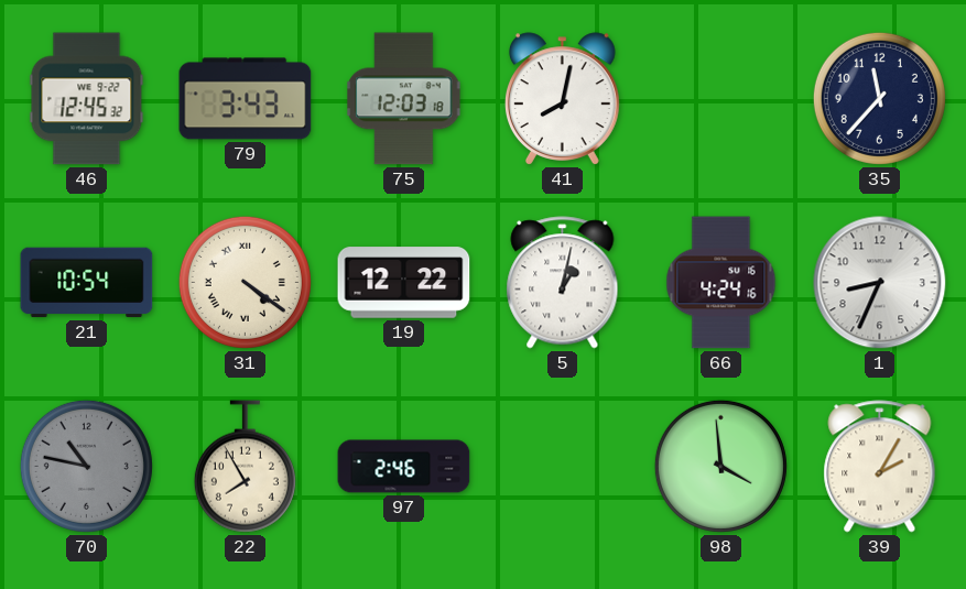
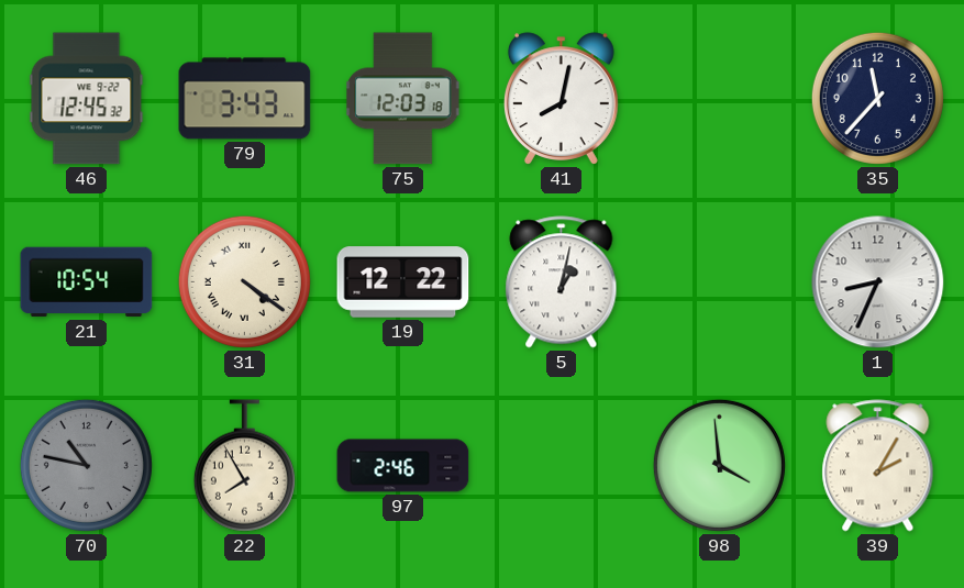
66: 4:24 -> none (721, 283)
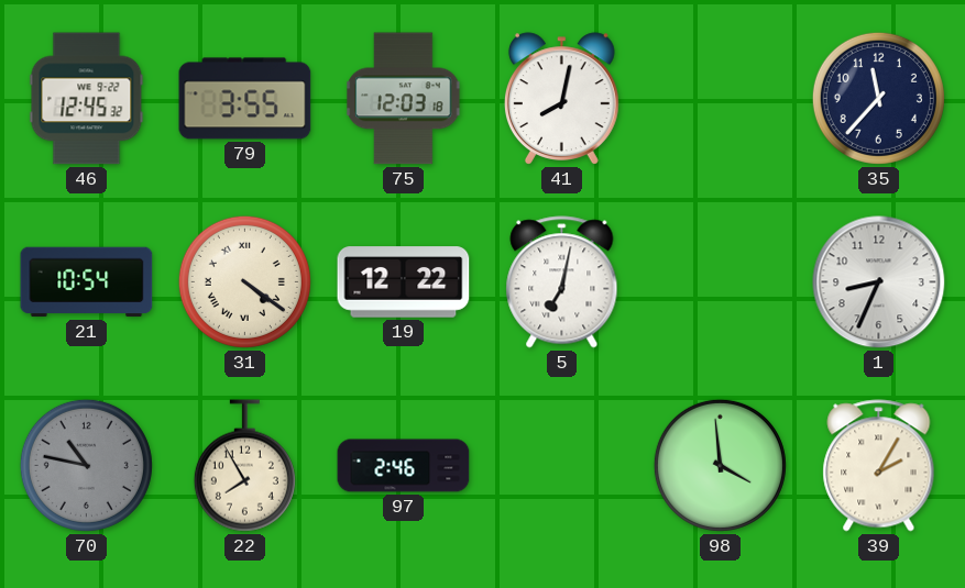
79: 3:43 -> 3:55 (245, 99)
5: 1:02 -> 7:02 (562, 282)
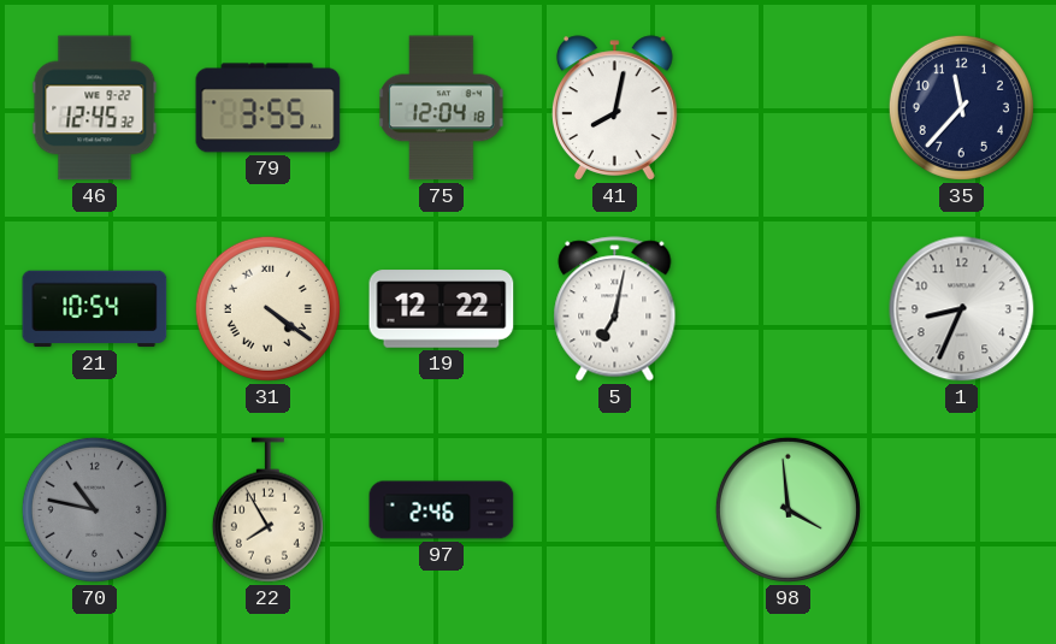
75: 12:03 -> 12:04 (442, 108)
39: 2:05 -> none (879, 466)
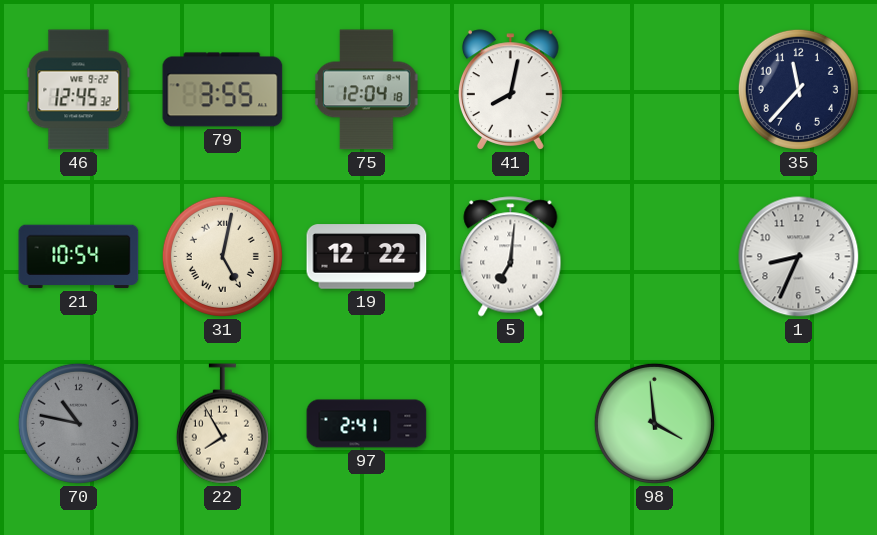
31: 4:21 -> 5:02 (222, 256)
5: 7:02 -> 7:01 (511, 257)
97: 2:46 -> 2:41 (367, 424)
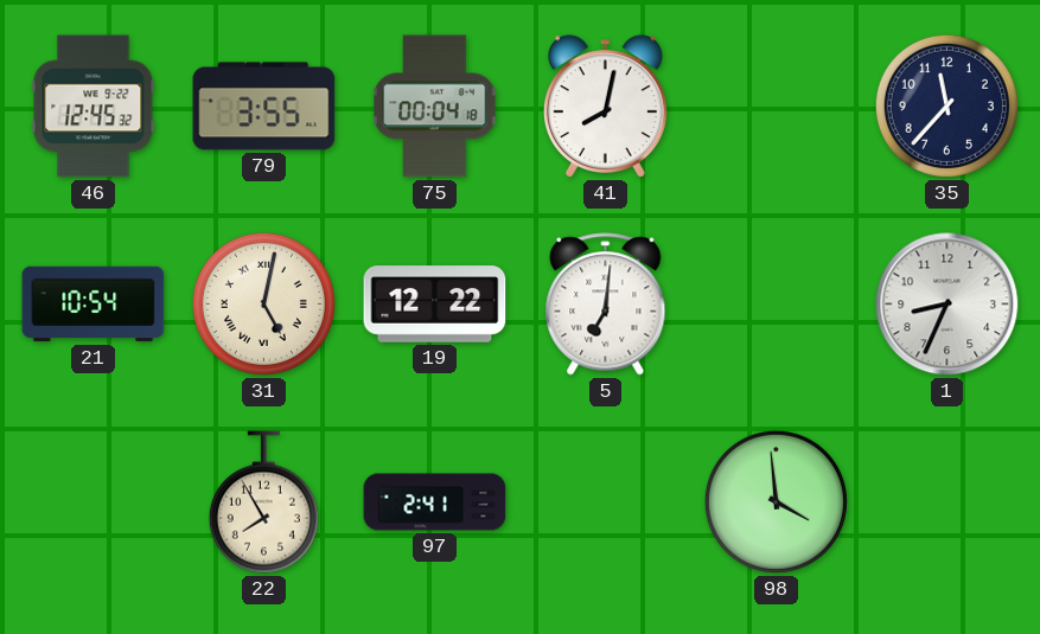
75: 12:04 -> 00:04 (435, 107)
70: 10:47 -> none (78, 423)
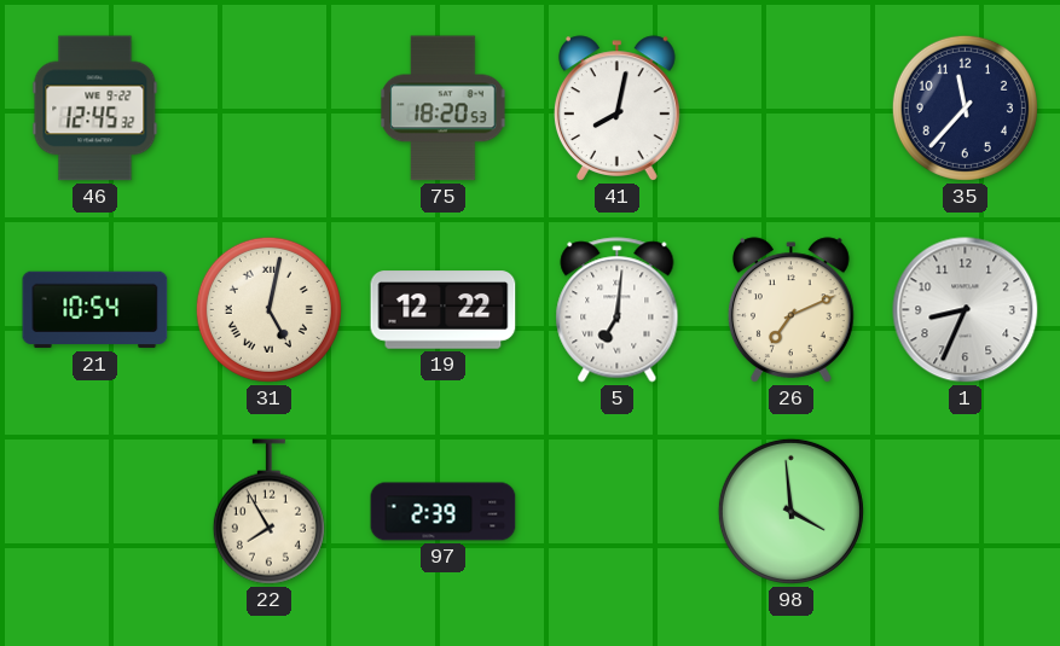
79: 3:55 -> none (264, 107)
75: 00:04 -> 18:20 (444, 109)
26: none -> 7:11 (790, 310)
97: 2:41 -> 2:39 (444, 512)
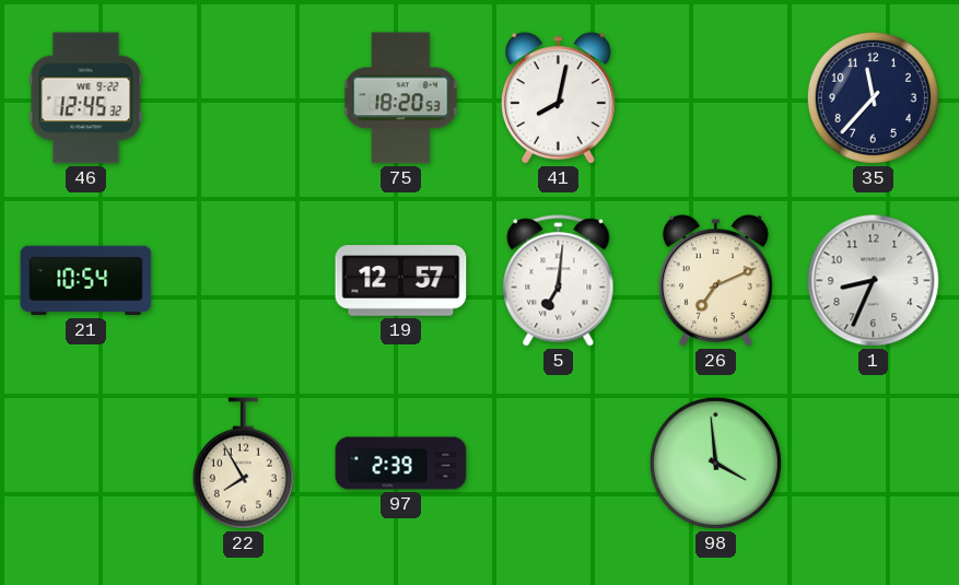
31: 5:02 -> none (268, 309)
19: 12:22 -> 12:57 (401, 281)
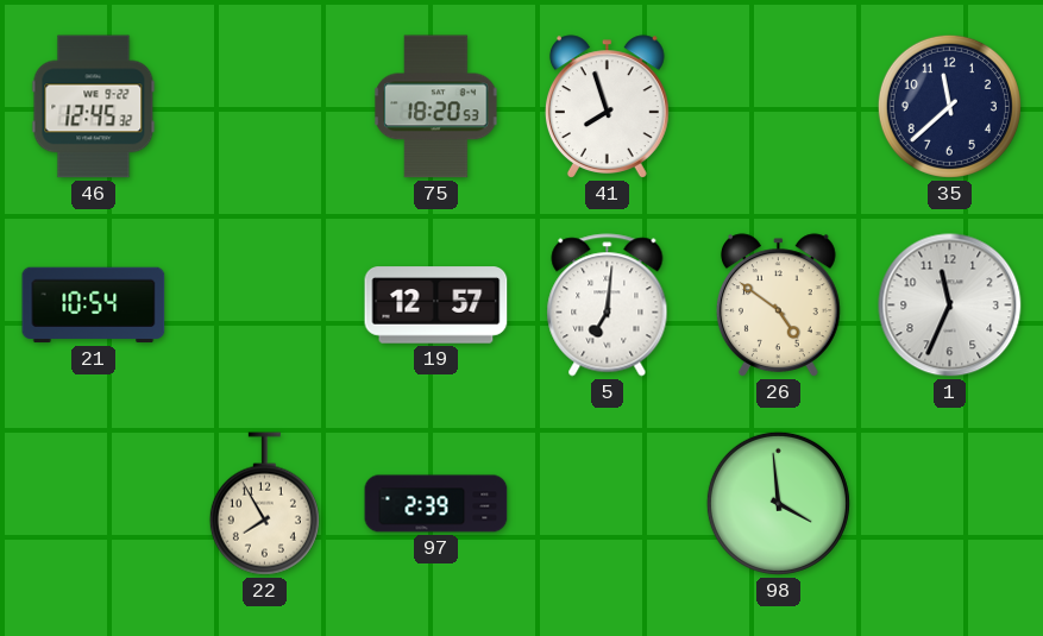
41: 8:02 -> 7:57 (607, 107)
35: 11:37 -> 11:38 (949, 106)
26: 7:11 -> 4:51 (778, 306)
1: 8:34 -> 11:34 (950, 306)
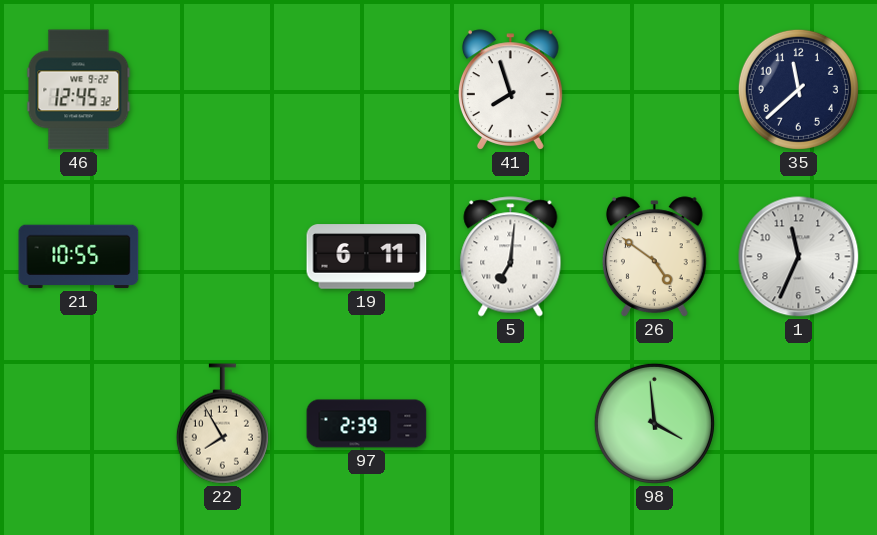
75: 18:20 -> none (436, 107)
21: 10:54 -> 10:55 (79, 257)
19: 12:57 -> 6:11 (367, 257)
